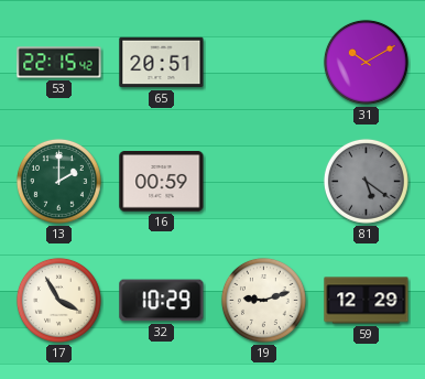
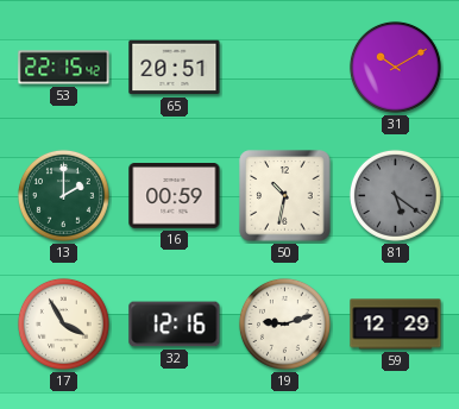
50: none -> 10:32 (285, 196)
32: 10:29 -> 12:16 (175, 325)
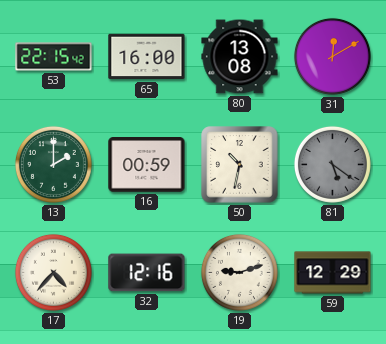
65: 20:51 -> 16:00 (147, 57)
80: none -> 13:08 (240, 57)
31: 10:10 -> 12:10 (332, 56)
17: 3:55 -> 4:37 (53, 272)
